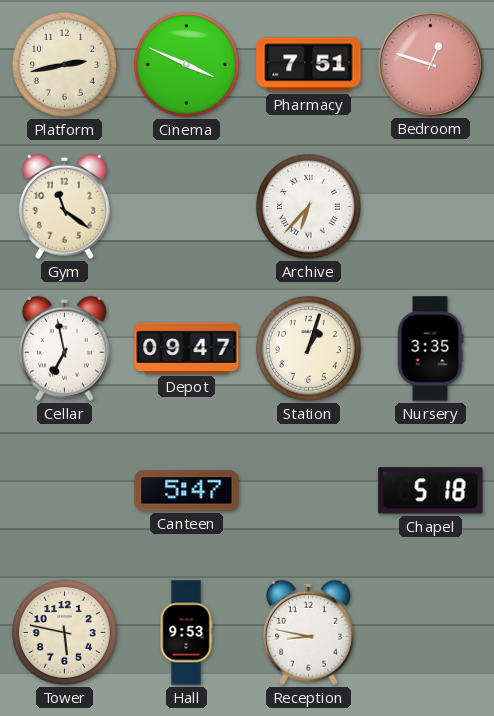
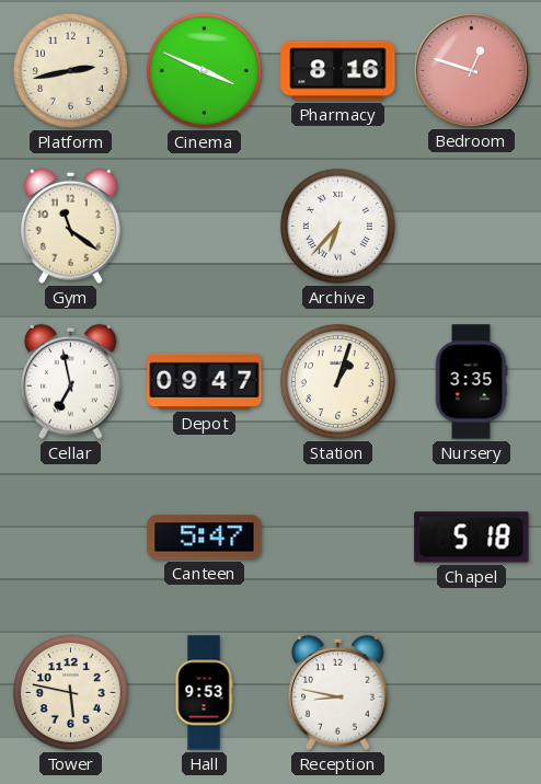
Pharmacy: 7:51 -> 8:16 (338, 71)
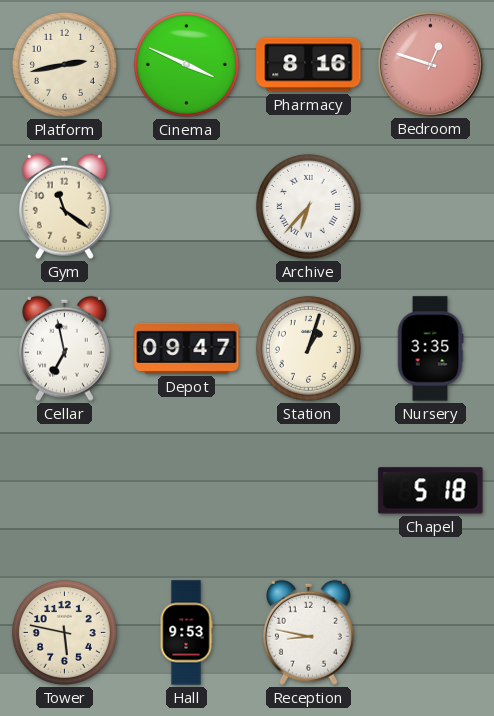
Canteen: 5:47 -> none (205, 538)
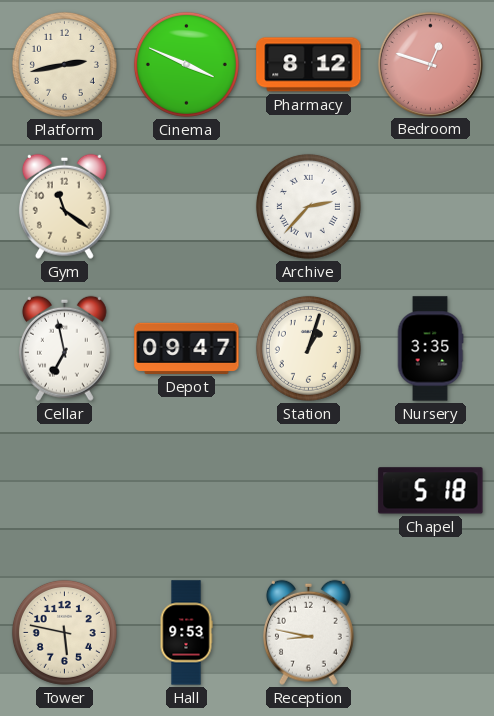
Pharmacy: 8:16 -> 8:12 (309, 65)
Archive: 6:37 -> 2:37 (308, 206)
